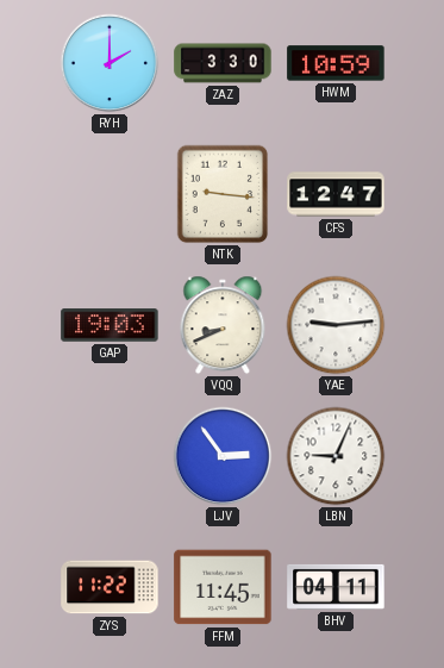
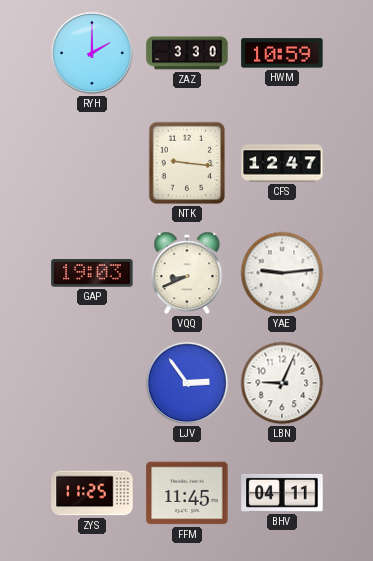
ZYS: 11:22 -> 11:25 (92, 493)
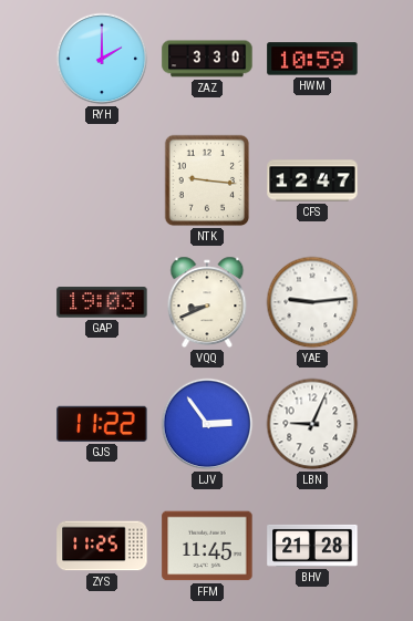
GJS: none -> 11:22 (102, 424)
BHV: 04:11 -> 21:28 (312, 546)
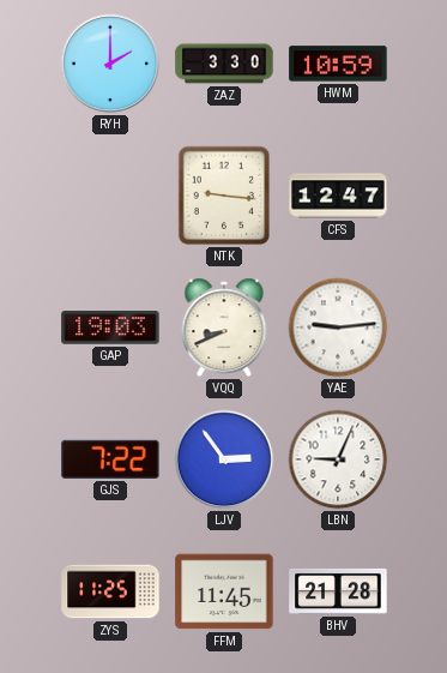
GJS: 11:22 -> 7:22 (110, 459)
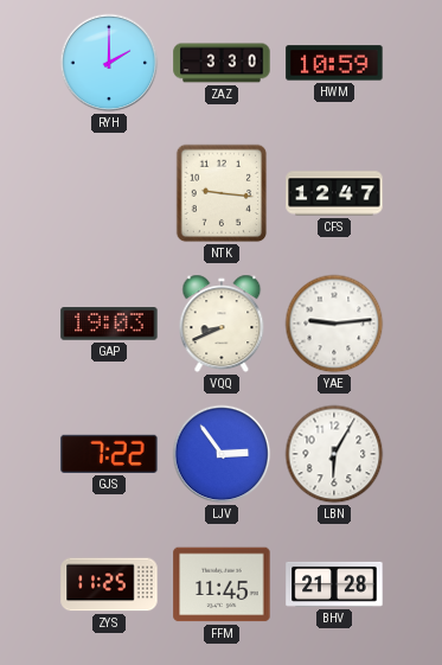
LBN: 9:04 -> 6:05 (334, 454)
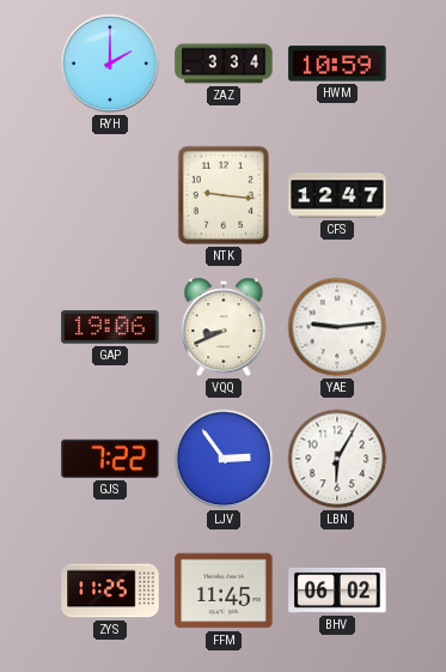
ZAZ: 3:30 -> 3:34 (224, 63)
GAP: 19:03 -> 19:06 (110, 327)
BHV: 21:28 -> 06:02 (337, 591)
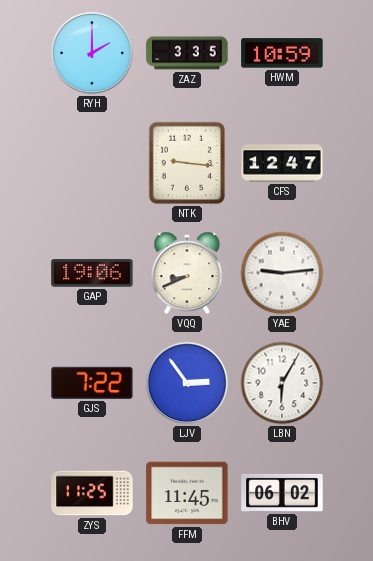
ZAZ: 3:34 -> 3:35 (187, 53)
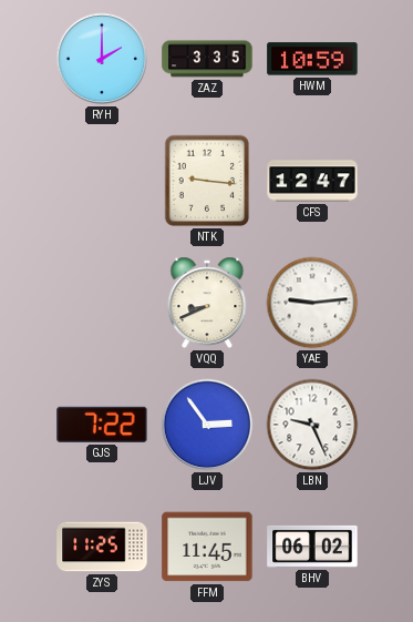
GAP: 19:06 -> none (92, 273)
LBN: 6:05 -> 9:26 (312, 425)
